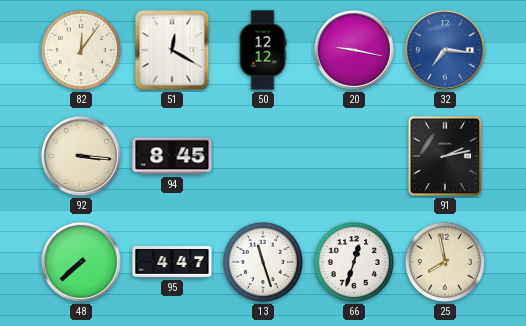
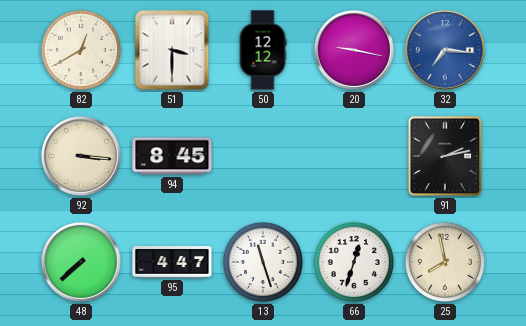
82: 12:06 -> 12:40 (81, 50)
51: 12:20 -> 3:30 (172, 50)
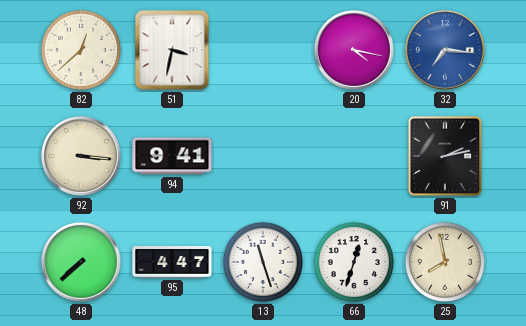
82: 12:40 -> 12:38 (81, 50)
51: 3:30 -> 3:32 (172, 50)
50: 12:12 -> none (263, 50)
20: 9:17 -> 4:17 (354, 50)
94: 8:45 -> 9:41 (172, 156)
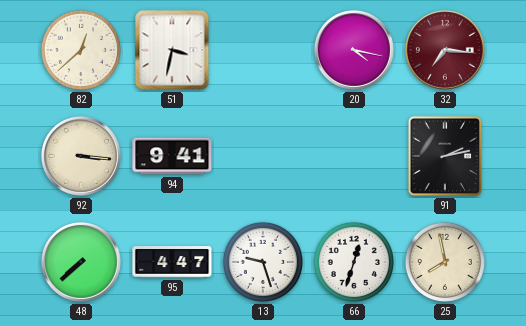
32 dial: blue -> burgundy (445, 50)
13: 11:27 -> 9:27 (263, 262)
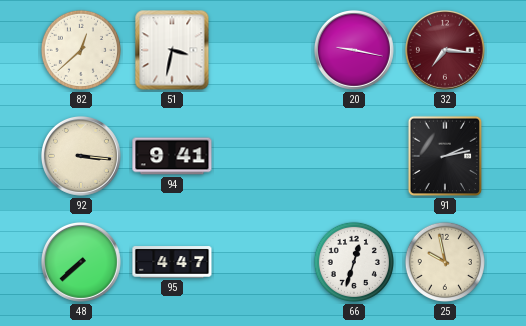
20: 4:17 -> 9:17 (354, 50)
13: 9:27 -> none (263, 262)
25: 7:58 -> 9:58 (445, 262)
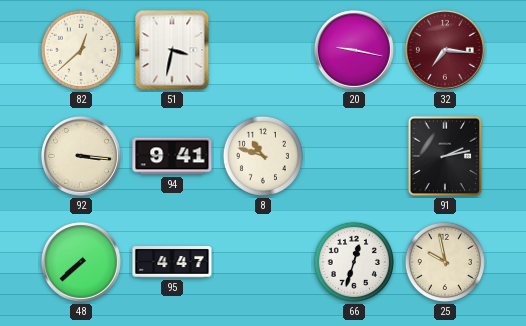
8: none -> 10:48 (263, 156)
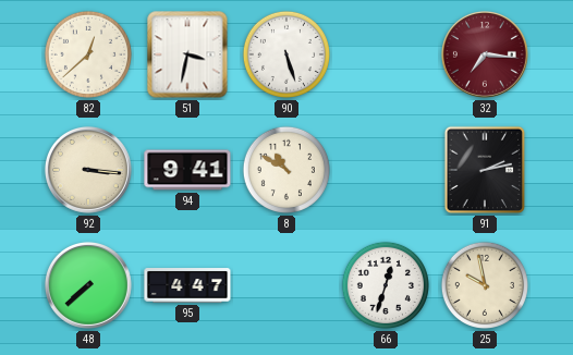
90: none -> 5:27 (286, 54)
20: 9:17 -> none (354, 50)
8: 10:48 -> 10:50 (286, 170)
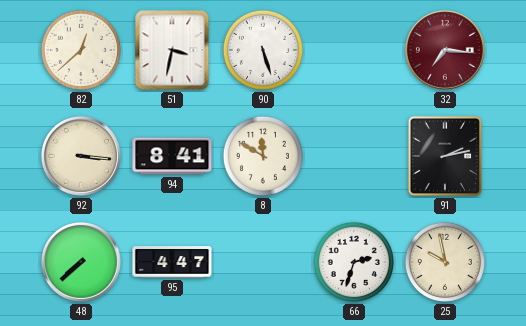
94: 9:41 -> 8:41 (172, 156)
8: 10:50 -> 11:50 (263, 156)
66: 12:33 -> 2:33 (354, 262)
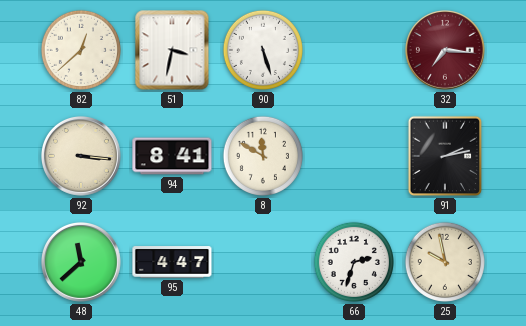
48: 7:38 -> 11:38 (81, 262)
